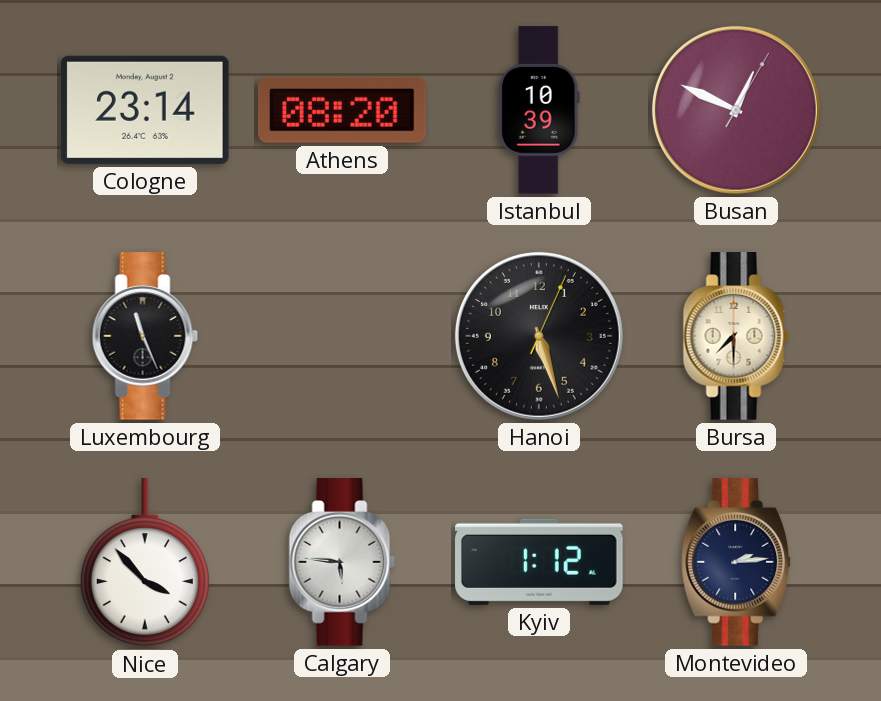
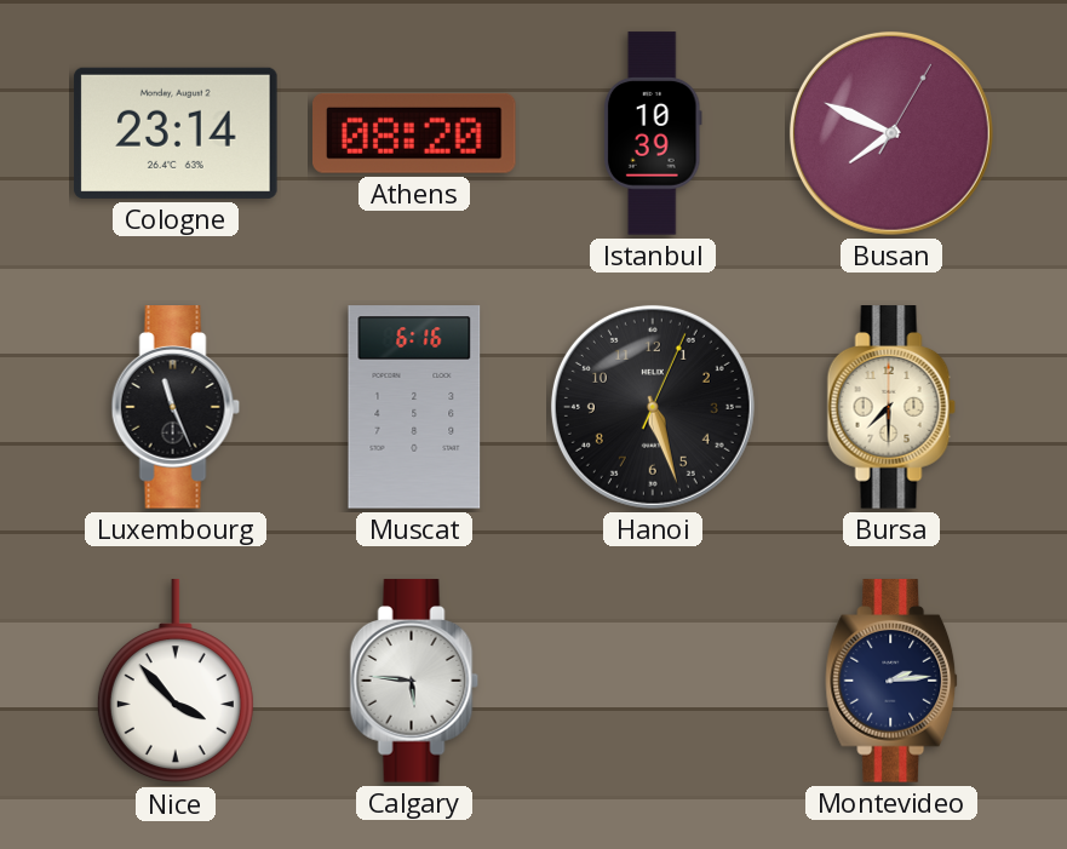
Busan: 12:49 -> 7:49 (891, 133)
Muscat: none -> 6:16 (414, 407)
Kyiv: 1:12 -> none (539, 562)
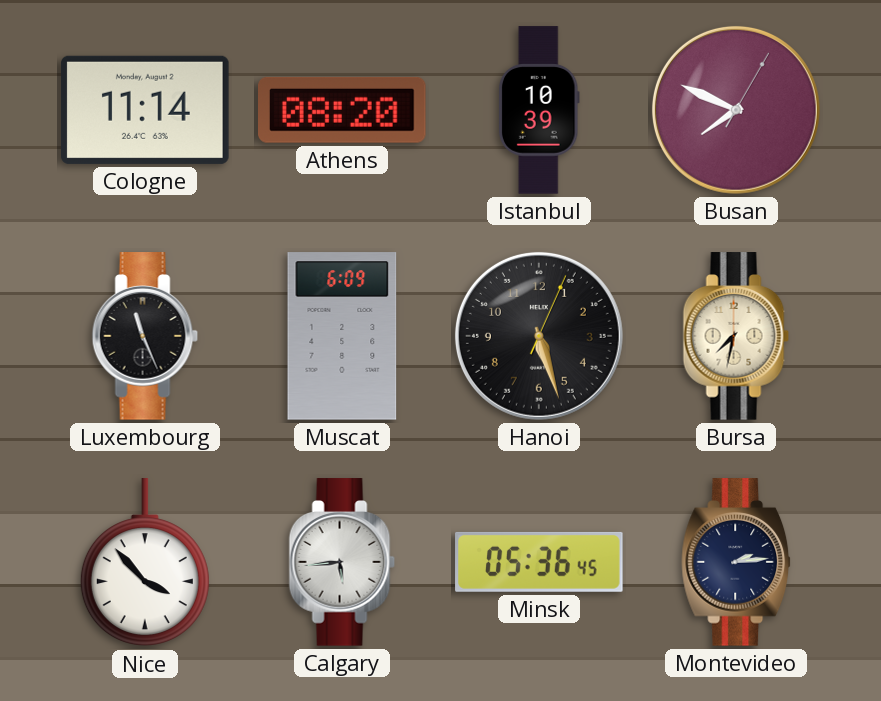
Cologne: 23:14 -> 11:14 (145, 110)
Muscat: 6:16 -> 6:09 (342, 336)
Bursa: 7:30 -> 7:32 (736, 336)
Calgary: 5:46 -> 5:44 (342, 562)
Minsk: none -> 05:36 (539, 562)
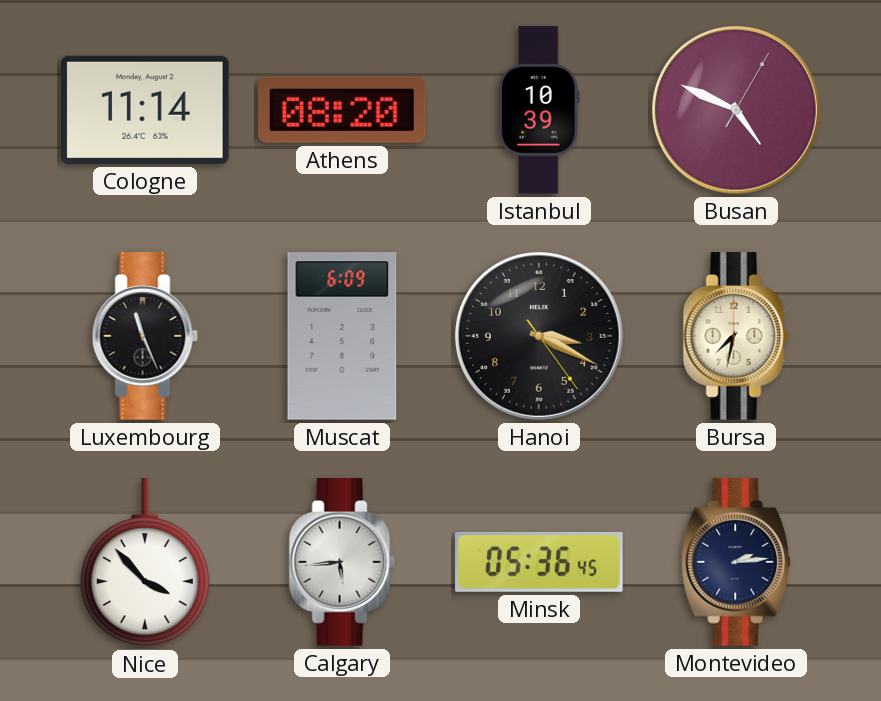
Busan: 7:49 -> 4:49 (736, 110)
Hanoi: 5:27 -> 3:19 (539, 336)
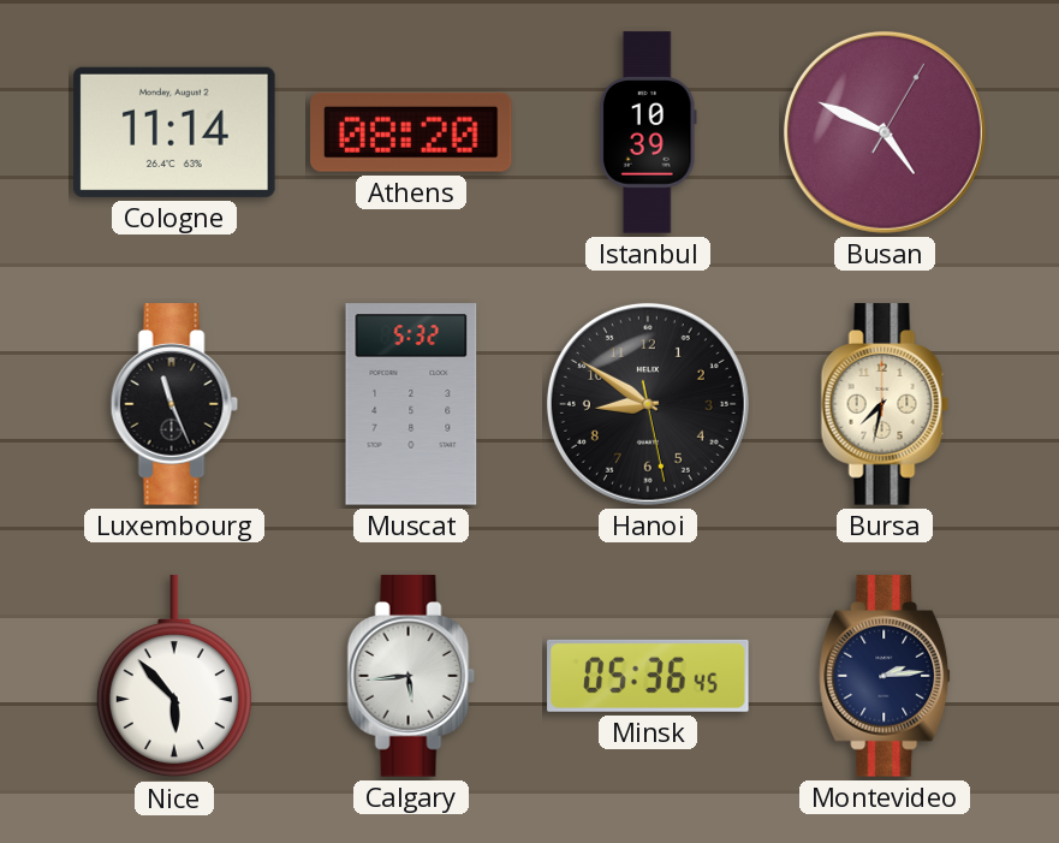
Muscat: 6:09 -> 5:32 (411, 404)
Hanoi: 3:19 -> 8:50 (648, 404)
Nice: 3:53 -> 5:53 (174, 677)
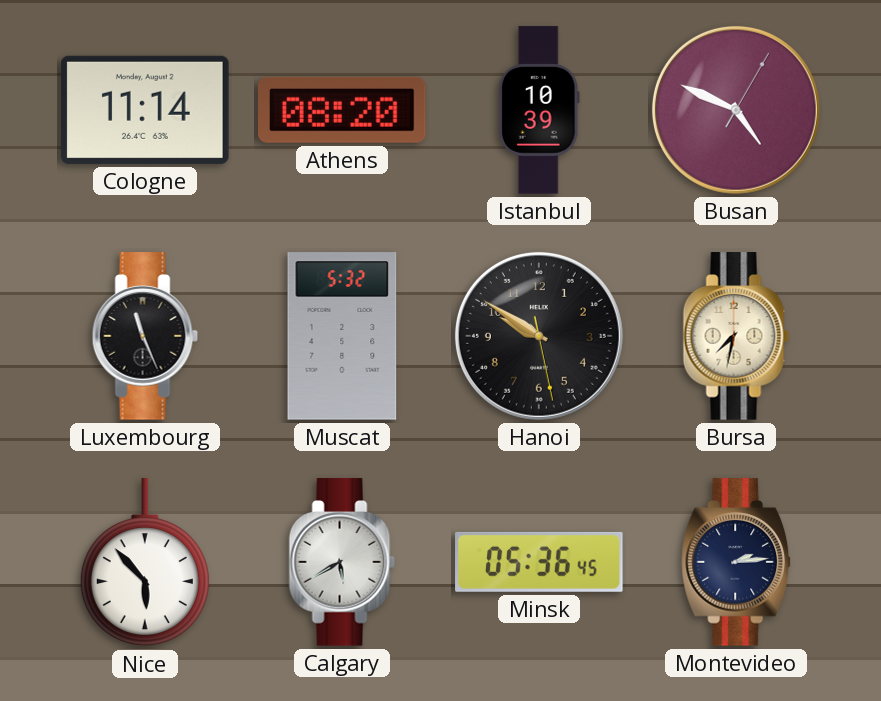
Hanoi: 8:50 -> 9:50 (539, 336)
Calgary: 5:44 -> 5:40 (342, 562)
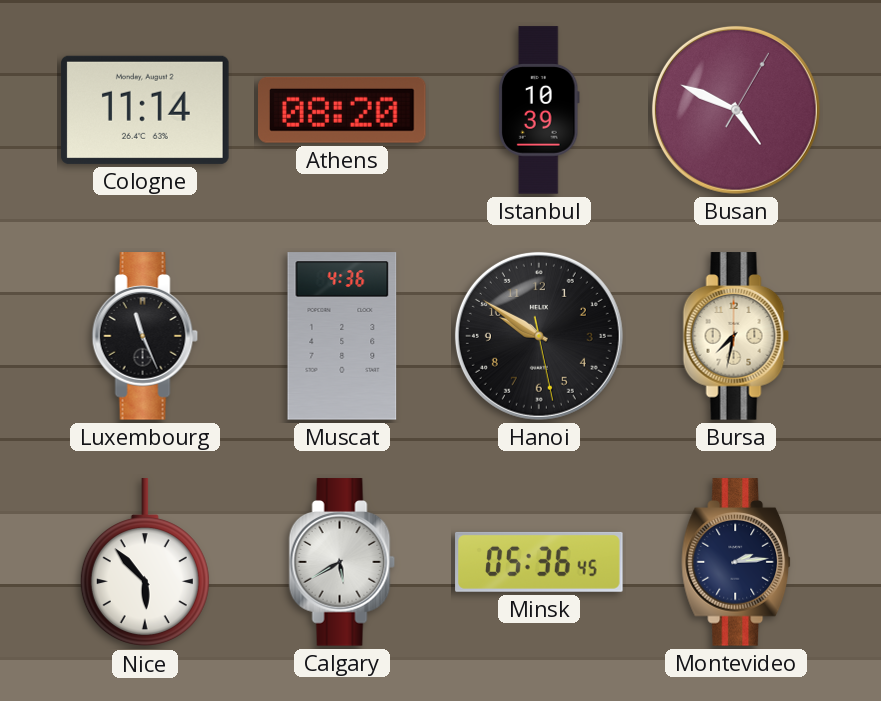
Muscat: 5:32 -> 4:36 (342, 336)
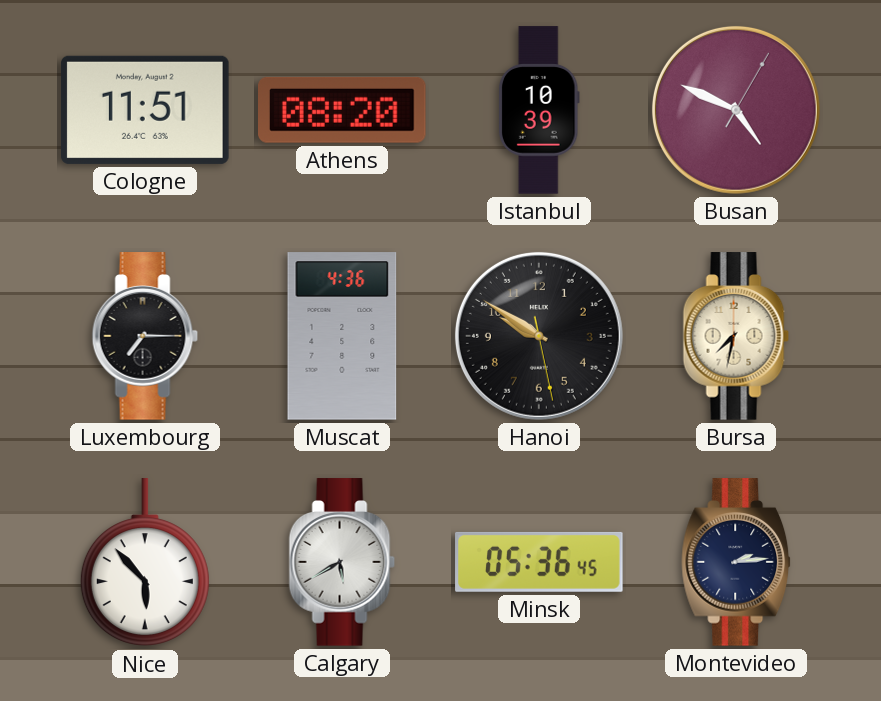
Cologne: 11:14 -> 11:51 (145, 110)
Luxembourg: 11:26 -> 7:15 (145, 336)
